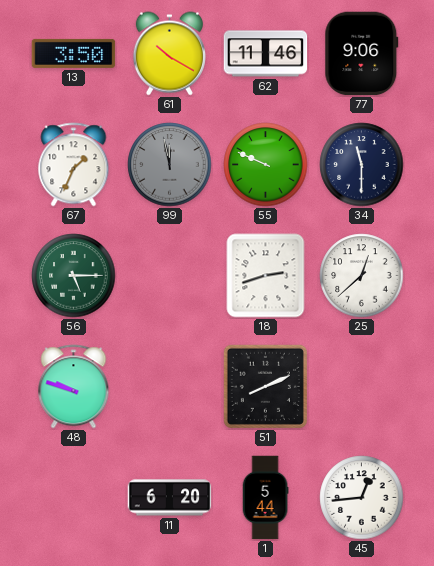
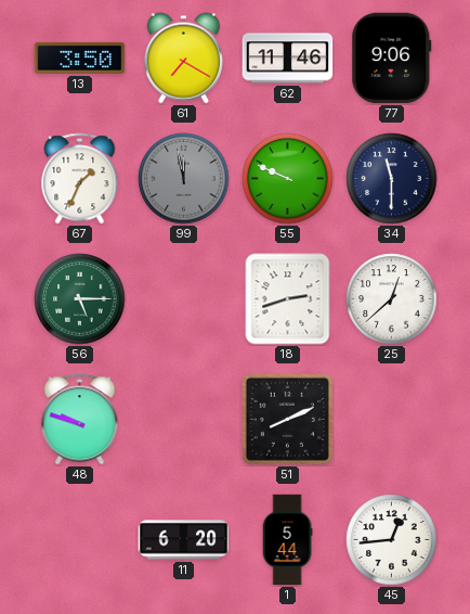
61: 10:20 -> 7:20 (183, 59)
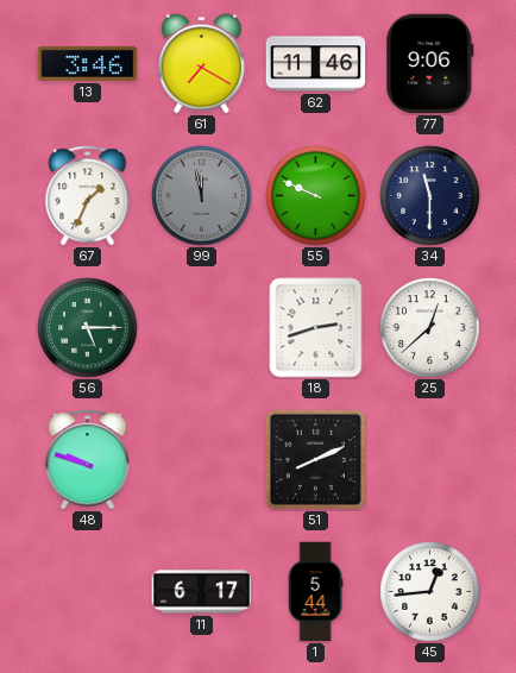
13: 3:50 -> 3:46 (88, 63)
11: 6:20 -> 6:17 (202, 592)
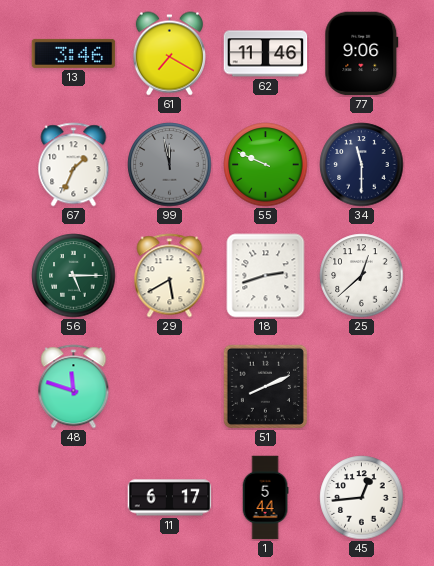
29: none -> 5:40 (170, 276)
48: 9:48 -> 11:48 (74, 387)
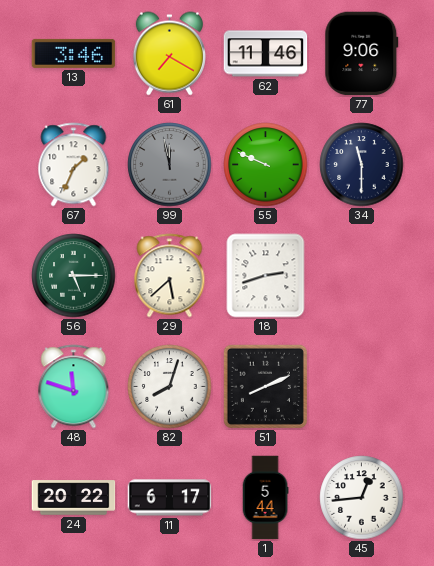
29: 5:40 -> 5:38 (170, 276)
25: 12:38 -> none (362, 276)
82: none -> 8:03 (170, 387)
24: none -> 20:22 (74, 498)
